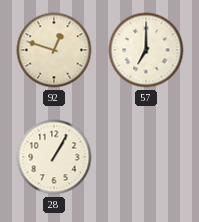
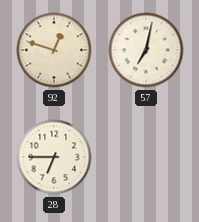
57: 7:00 -> 7:02 (146, 50)
28: 1:05 -> 6:45 (54, 157)
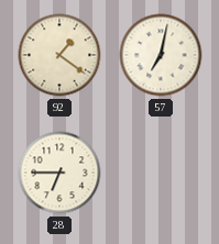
92: 12:48 -> 1:21 (59, 55)
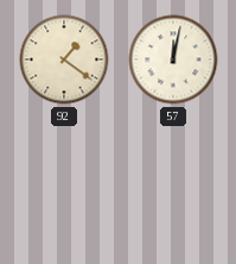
57: 7:02 -> 12:02 (173, 59)
28: 6:45 -> none (59, 173)
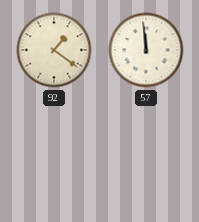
57: 12:02 -> 11:59 (146, 50)
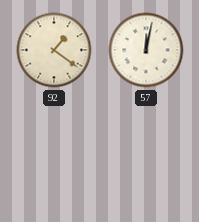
57: 11:59 -> 12:02 (146, 50)
